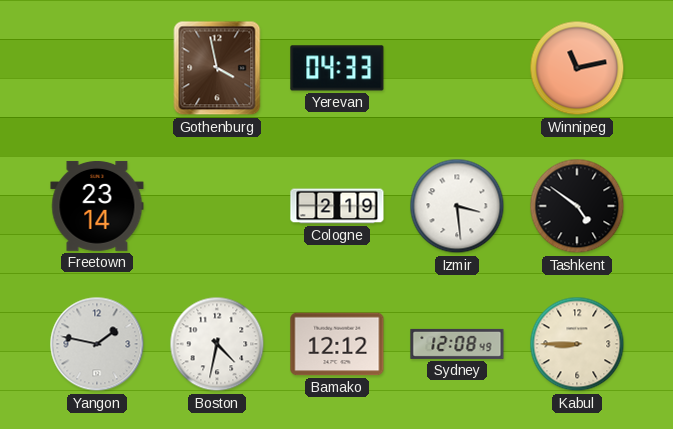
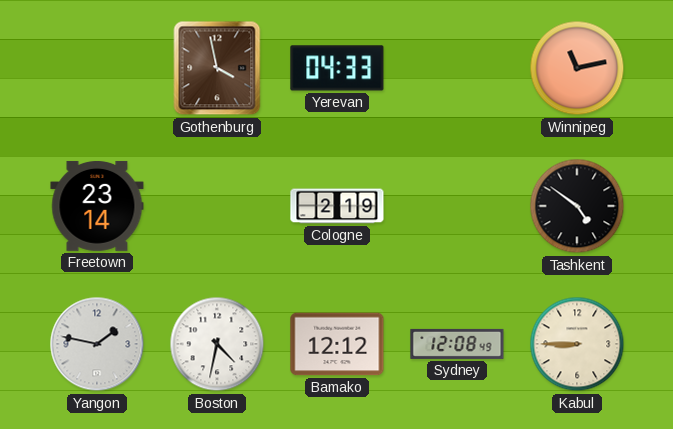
Izmir: 3:29 -> none (457, 206)
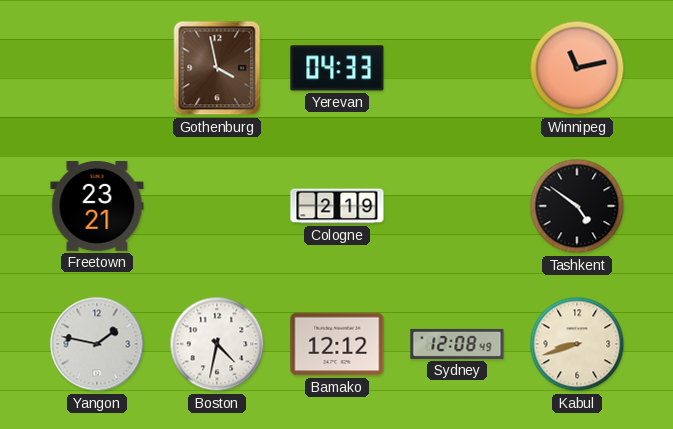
Freetown: 23:14 -> 23:21 (97, 206)
Kabul: 8:45 -> 8:42 (577, 344)
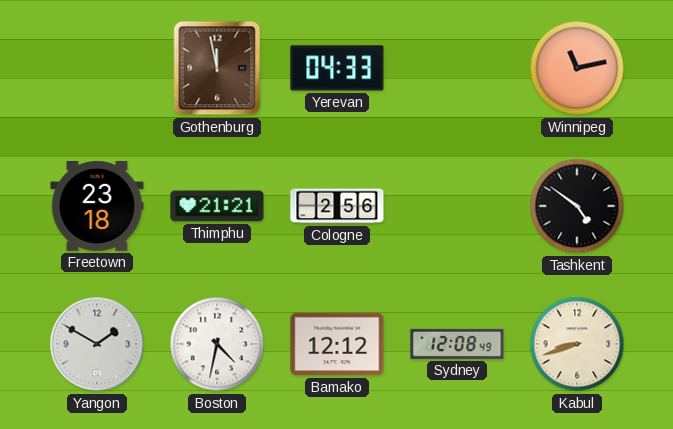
Gothenburg: 3:58 -> 11:58 (217, 68)
Freetown: 23:21 -> 23:18 (97, 206)
Thimphu: none -> 21:21 (217, 206)
Cologne: 2:19 -> 2:56 (337, 206)
Yangon: 1:47 -> 1:50 (97, 344)
